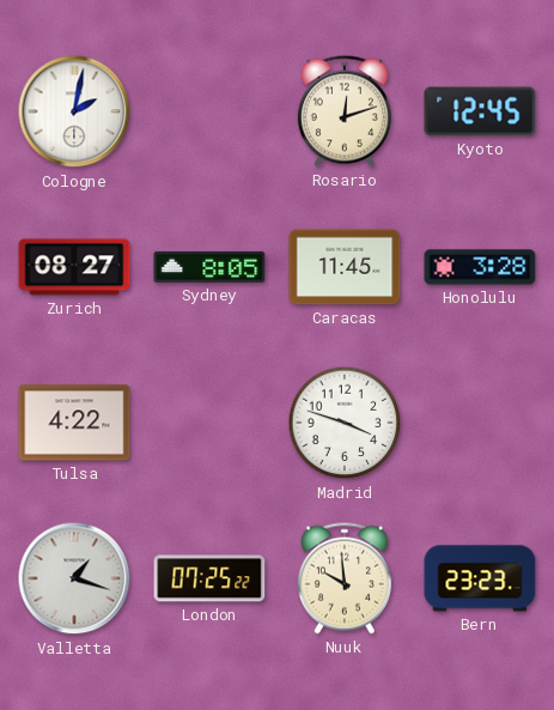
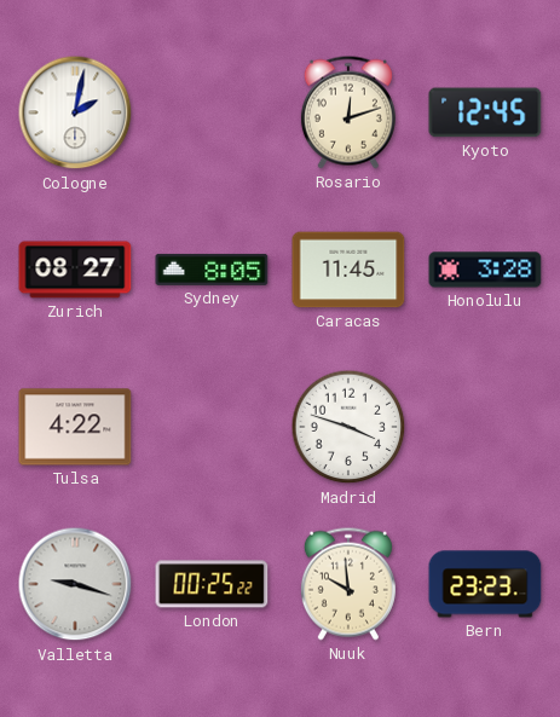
Valletta: 1:18 -> 9:18 (75, 584)
London: 07:25 -> 00:25 (212, 584)
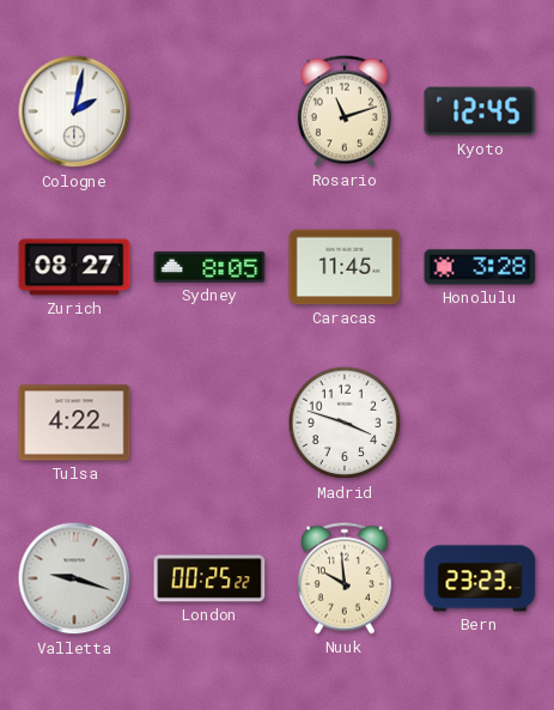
Rosario: 12:12 -> 11:12 (345, 111)
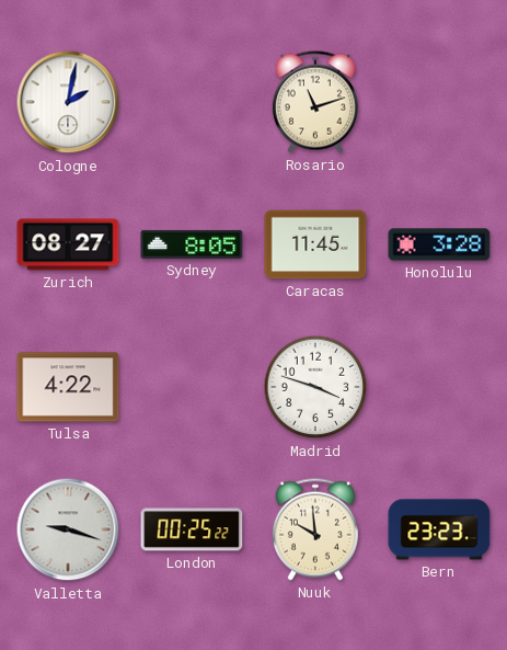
Kyoto: 12:45 -> none (480, 111)
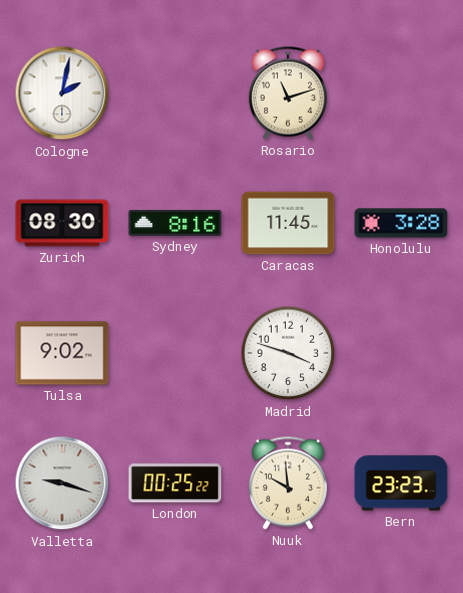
Zurich: 08:27 -> 08:30 (62, 223)
Sydney: 8:05 -> 8:16 (175, 223)
Tulsa: 4:22 -> 9:02 (62, 353)
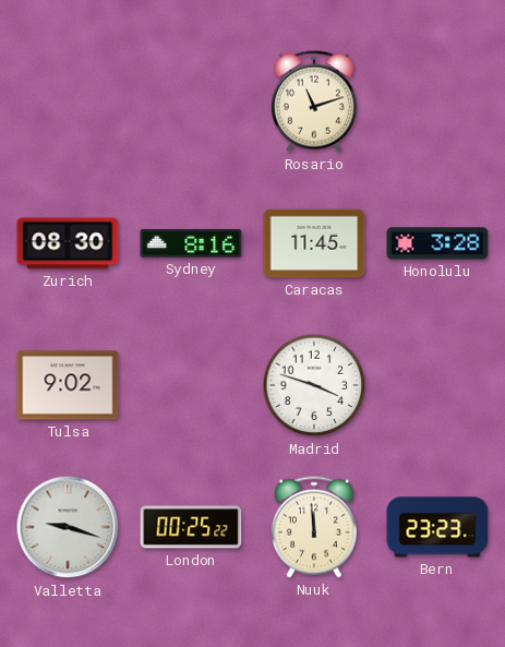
Cologne: 2:02 -> none (62, 93)
Nuuk: 9:59 -> 11:59 (314, 527)
